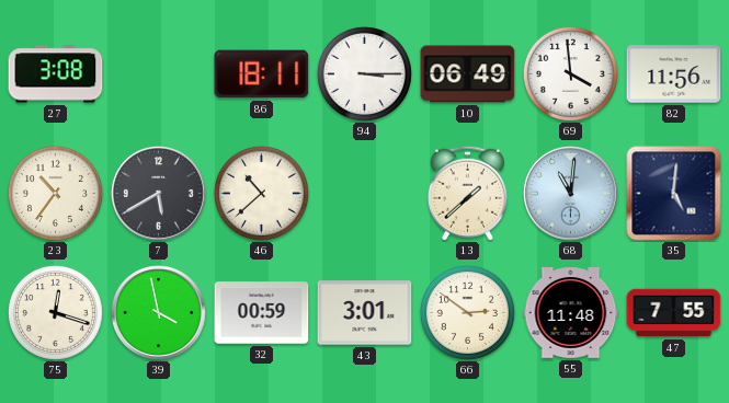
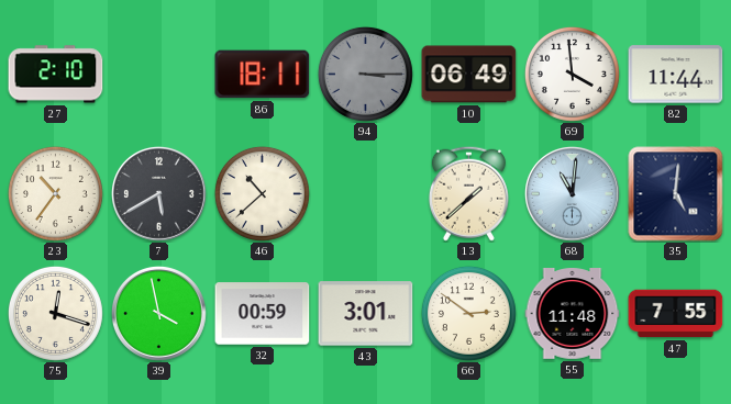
27: 3:08 -> 2:10 (56, 75)
94 dial: white -> grey (365, 74)
82: 11:56 -> 11:44 (676, 75)
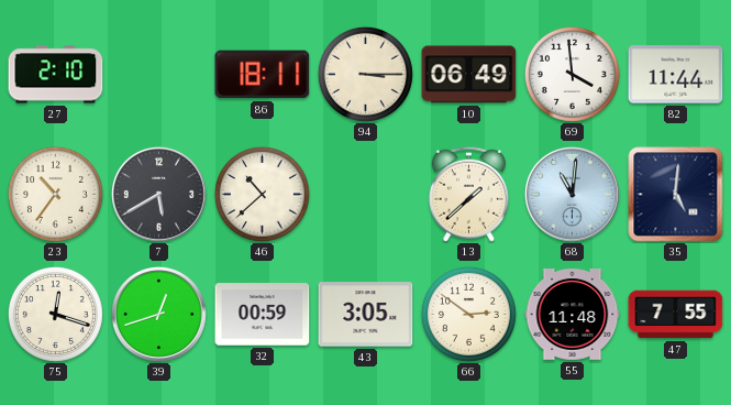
94 dial: grey -> cream (365, 74)
39: 3:58 -> 12:42 (158, 314)
43: 3:01 -> 3:05 (366, 315)
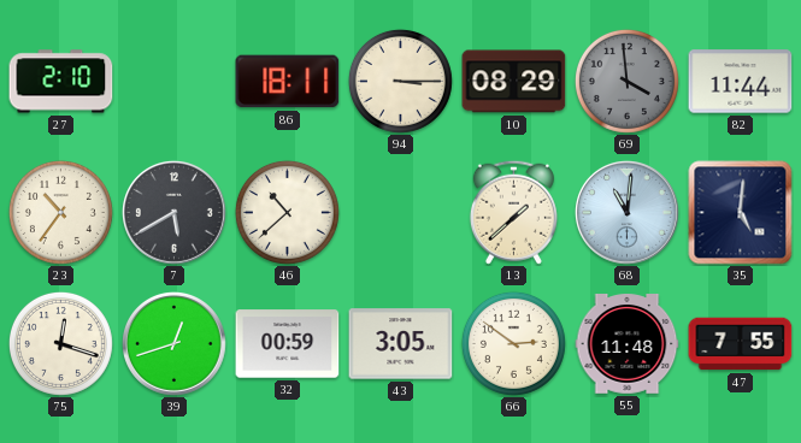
10: 06:49 -> 08:29 (514, 82)
69 dial: white -> grey (626, 81)
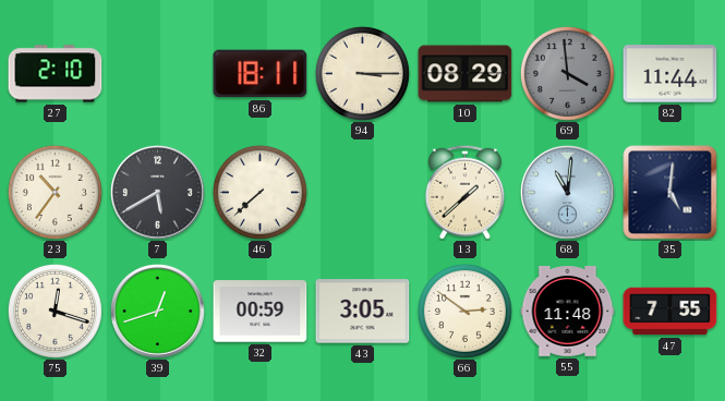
46: 10:38 -> 7:38 (259, 192)
